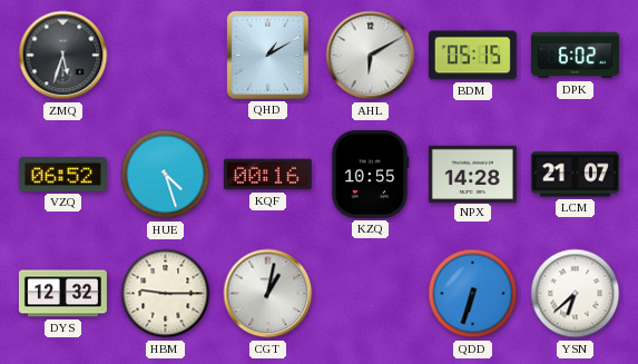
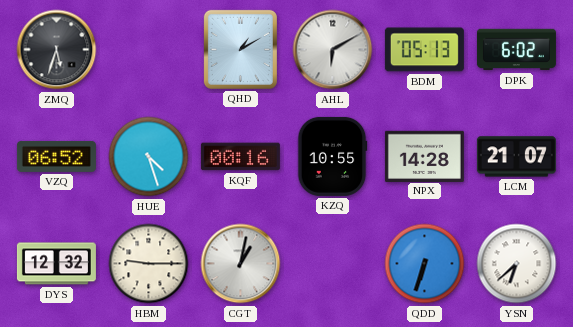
BDM: 05:15 -> 05:13 (424, 50)
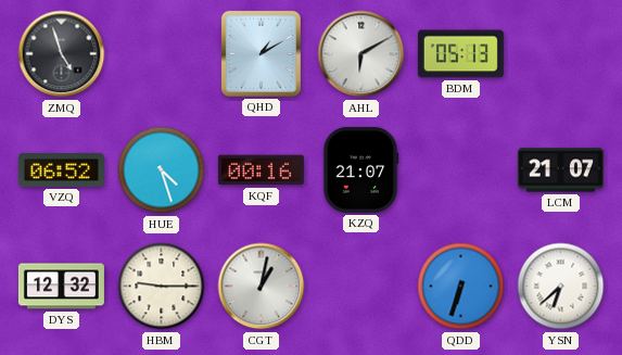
ZMQ: 5:33 -> 4:57 (62, 54)
DPK: 6:02 -> none (516, 50)
KZQ: 10:55 -> 21:07 (360, 169)
NPX: 14:28 -> none (424, 156)
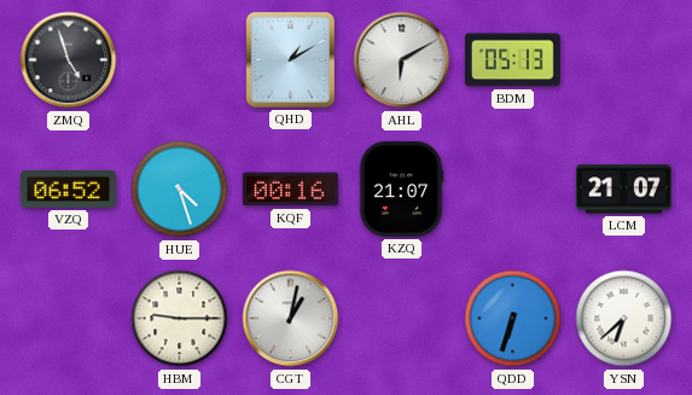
DYS: 12:32 -> none (61, 287)
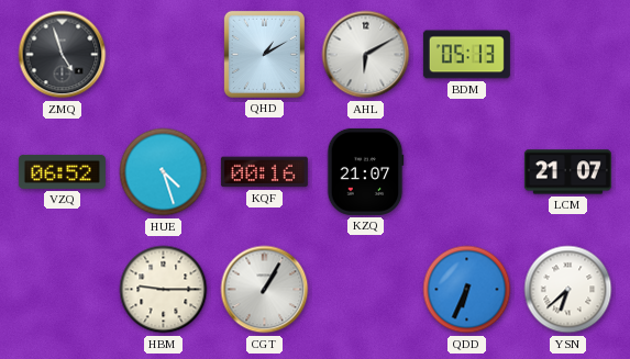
CGT: 1:02 -> 1:05 (265, 290)
QDD: 6:33 -> 6:34 (467, 290)
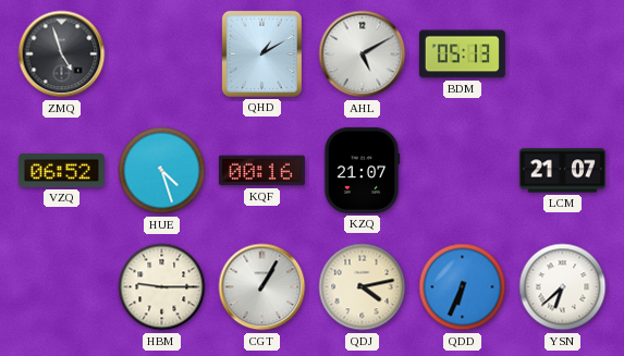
AHL: 6:10 -> 5:10 (363, 54)
QDJ: none -> 4:13 (363, 287)
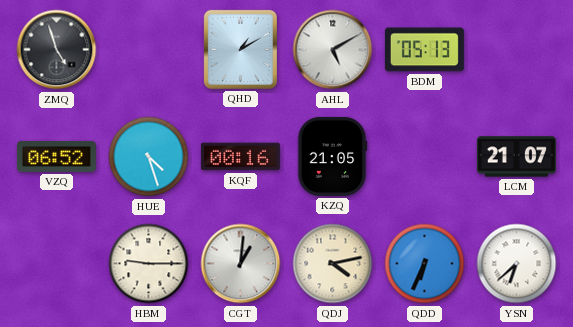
KZQ: 21:07 -> 21:05 (332, 156)
CGT: 1:05 -> 1:01 (241, 264)
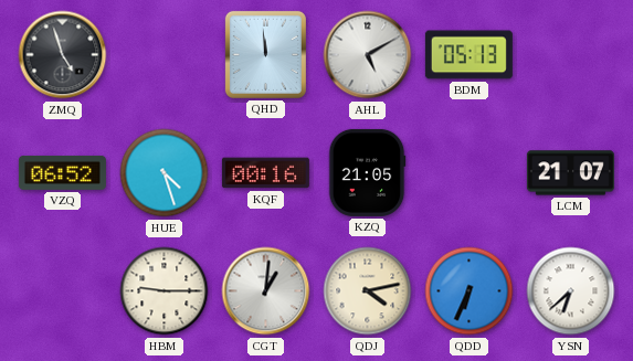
QHD: 1:10 -> 11:59 (265, 54)
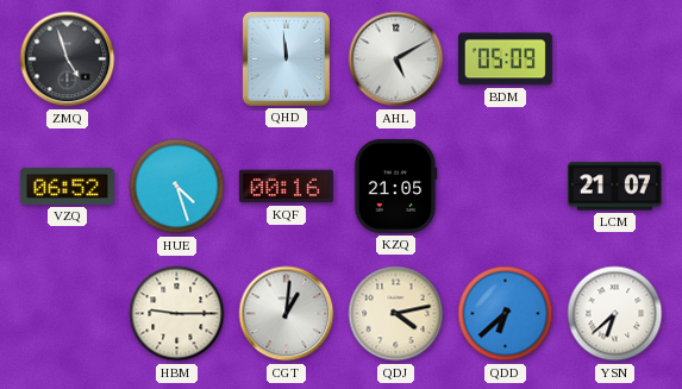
BDM: 05:13 -> 05:09 (505, 59)
QDD: 6:34 -> 6:38 (506, 314)
